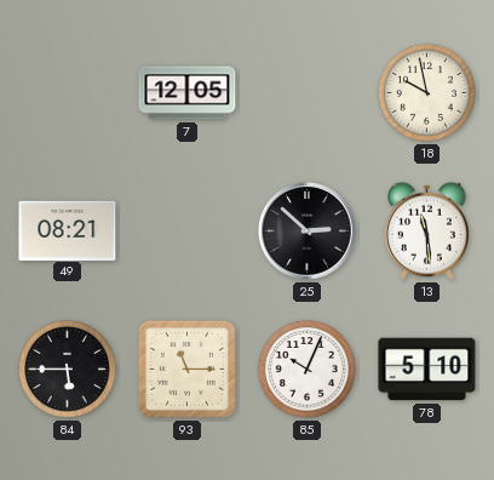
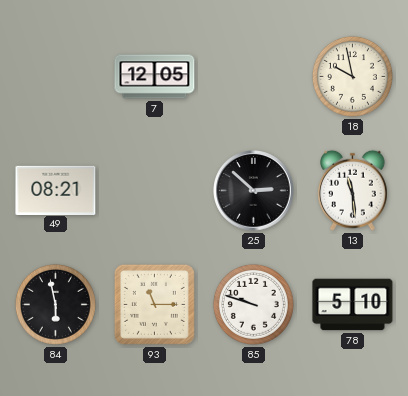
84: 5:45 -> 5:58 (55, 304)
85: 10:04 -> 9:48 (253, 304)
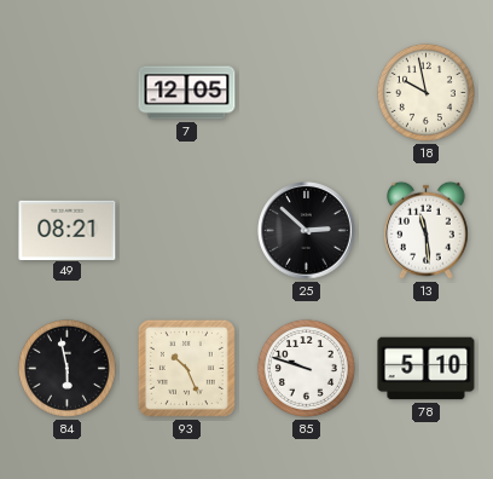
93: 11:15 -> 10:26 (186, 368)
